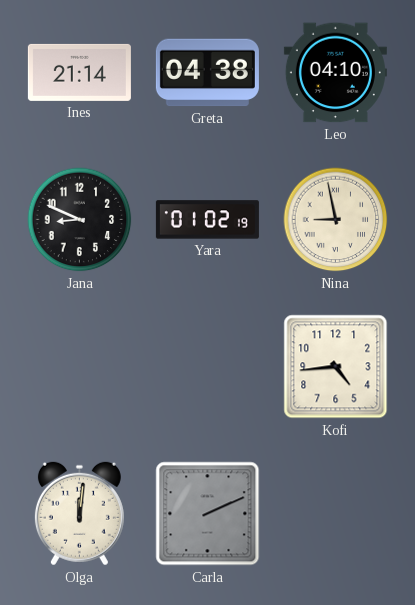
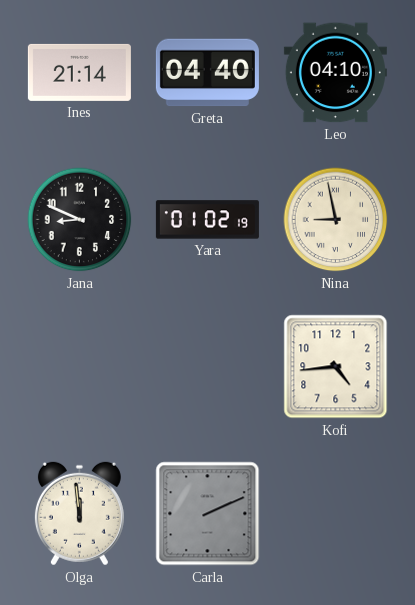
Greta: 04:38 -> 04:40 (207, 73)
Olga: 12:01 -> 11:59 (79, 514)
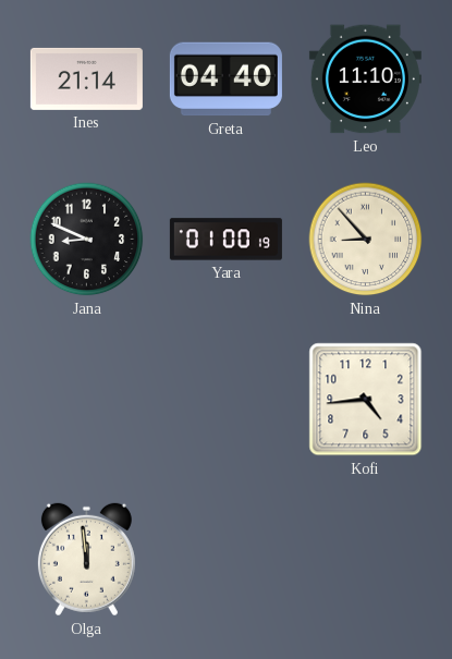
Leo: 04:10 -> 11:10 (365, 80)
Yara: 01:02 -> 01:00 (225, 240)
Nina: 8:58 -> 8:53 (366, 240)
Carla: 2:11 -> none (208, 514)
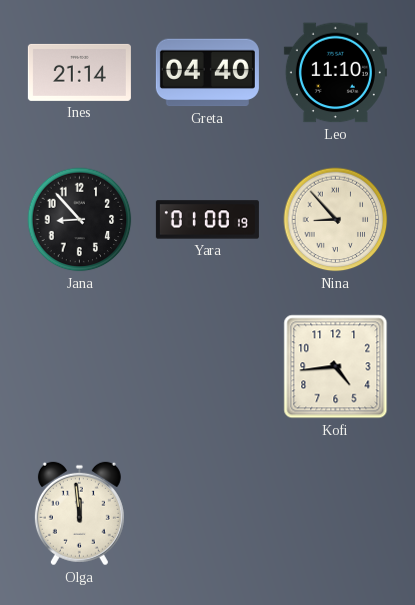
Jana: 8:49 -> 8:53 (80, 220)
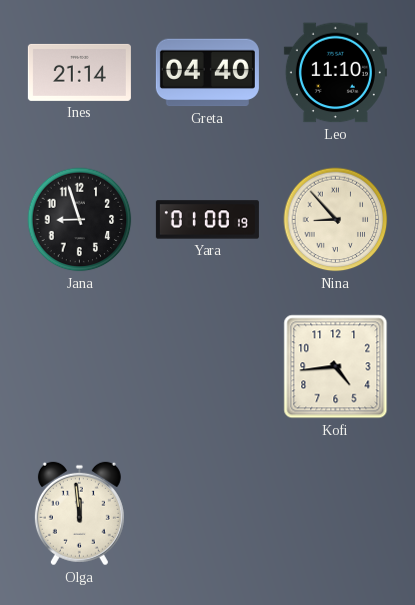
Jana: 8:53 -> 8:57 (80, 220)
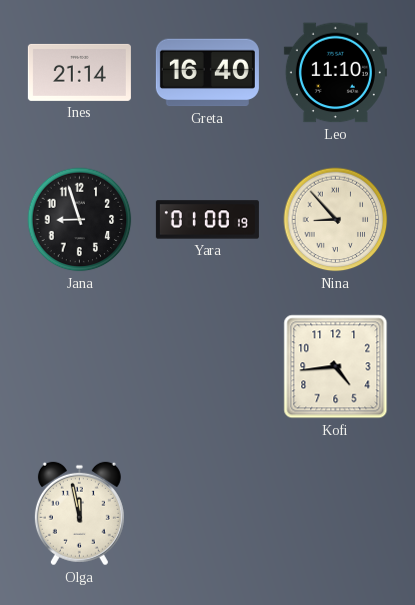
Greta: 04:40 -> 16:40 (207, 73)
Olga: 11:59 -> 11:58 (79, 514)
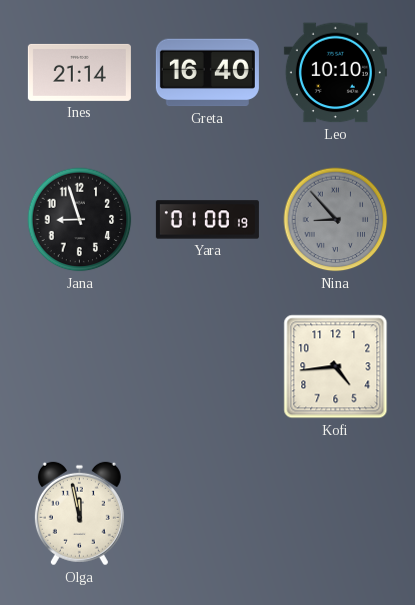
Leo: 11:10 -> 10:10 (335, 73)
Nina dial: cream -> grey (336, 220)
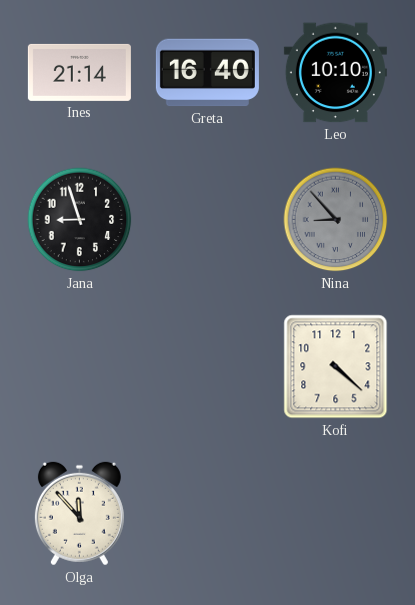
Yara: 01:00 -> none (207, 220)
Kofi: 4:44 -> 4:22 (336, 367)
Olga: 11:58 -> 11:53 (79, 514)
